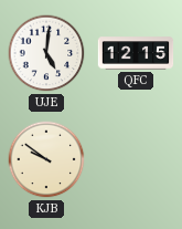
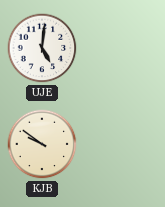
QFC: 12:15 -> none (136, 53)
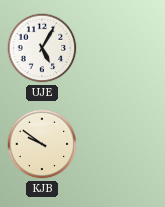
UJE: 5:01 -> 5:05 (42, 48)
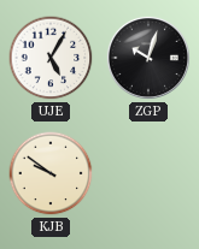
ZGP: none -> 10:03 (148, 58)
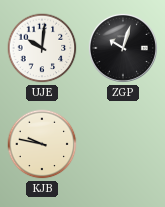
UJE: 5:05 -> 10:01 (42, 48)
KJB: 9:51 -> 9:47 (42, 144)
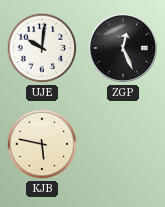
ZGP: 10:03 -> 12:26 (123, 48)
KJB: 9:47 -> 5:47 (42, 144)
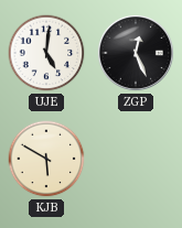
UJE: 10:01 -> 5:01 (46, 53)
KJB: 5:47 -> 5:50 (46, 159)
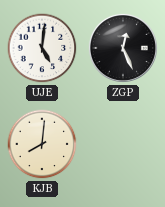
KJB: 5:50 -> 8:01 (42, 144)
